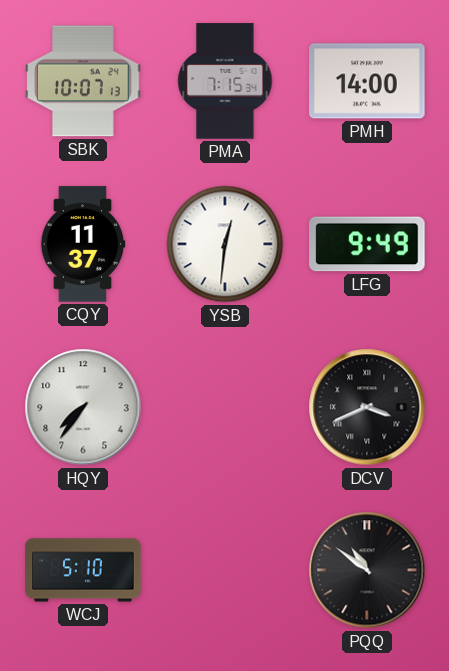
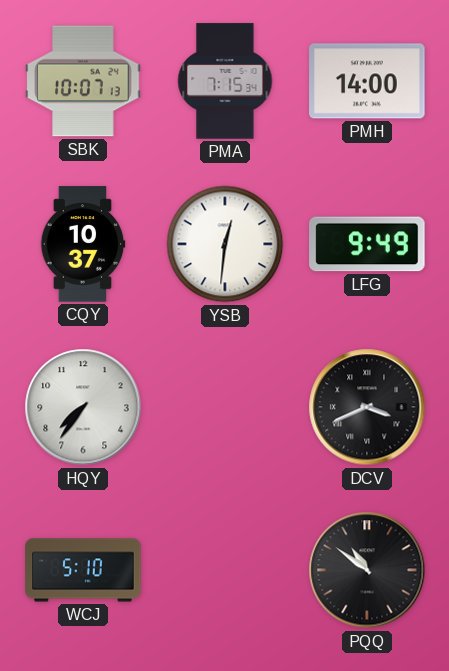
CQY: 11:37 -> 10:37 (83, 244)
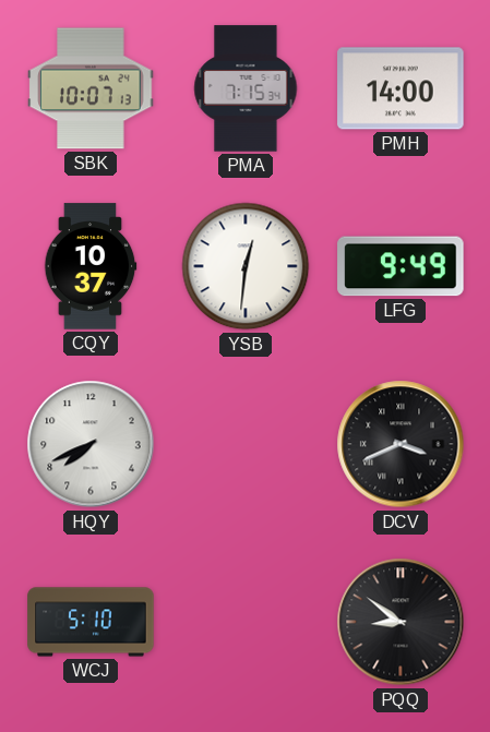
HQY: 7:36 -> 7:41 (91, 444)
PQQ: 10:51 -> 8:51 (401, 622)
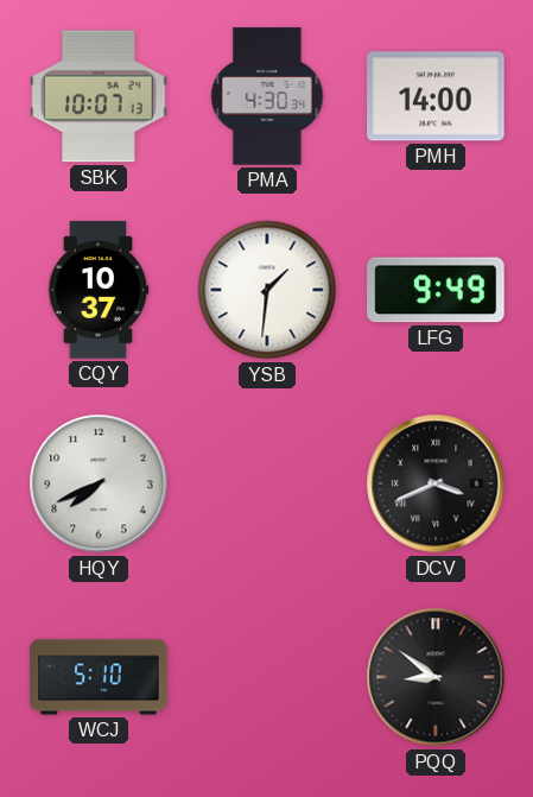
PMA: 7:15 -> 4:30 (267, 96)
YSB: 12:31 -> 1:31 (267, 290)
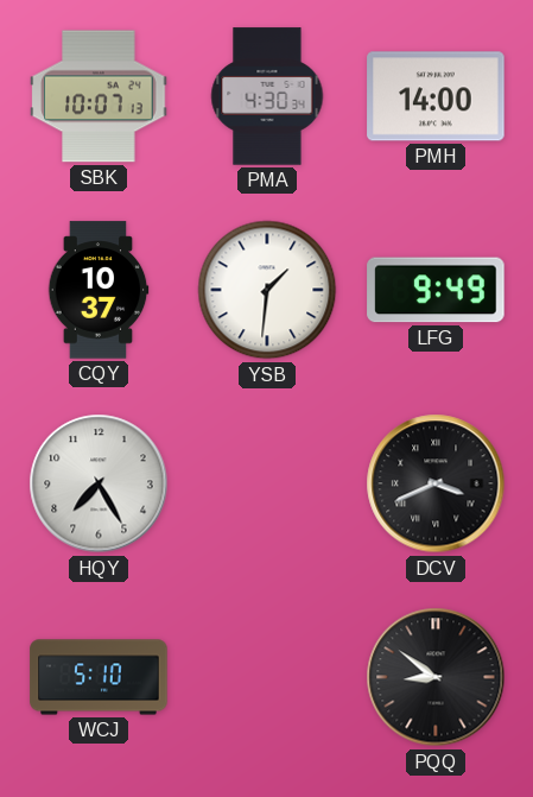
HQY: 7:41 -> 7:25 (99, 483)
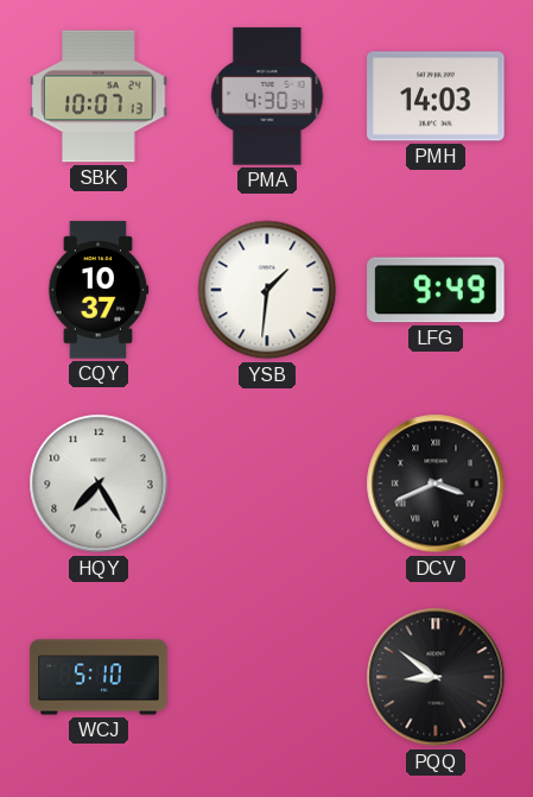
PMH: 14:00 -> 14:03 (436, 96)
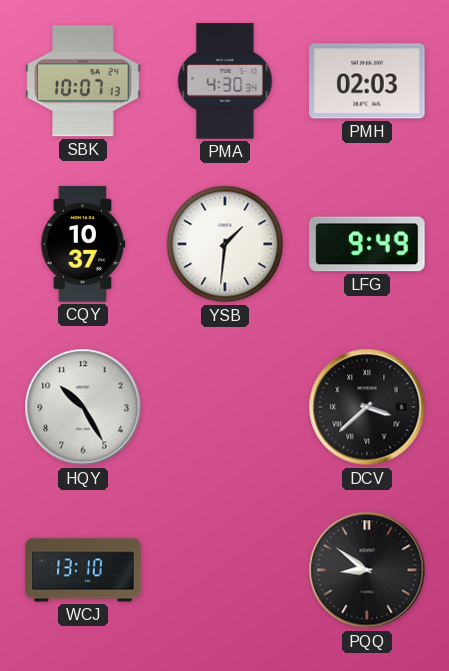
PMH: 14:03 -> 02:03 (367, 81)
HQY: 7:25 -> 10:25 (83, 407)
DCV: 3:41 -> 3:38 (367, 407)
WCJ: 5:10 -> 13:10 (83, 570)
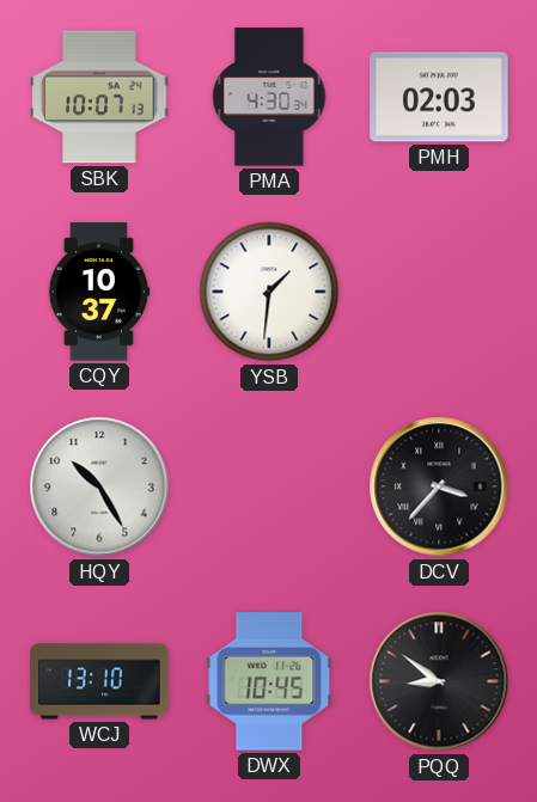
LFG: 9:49 -> none (367, 244)
DCV: 3:38 -> 3:37 (439, 486)
DWX: none -> 10:45 (269, 681)
